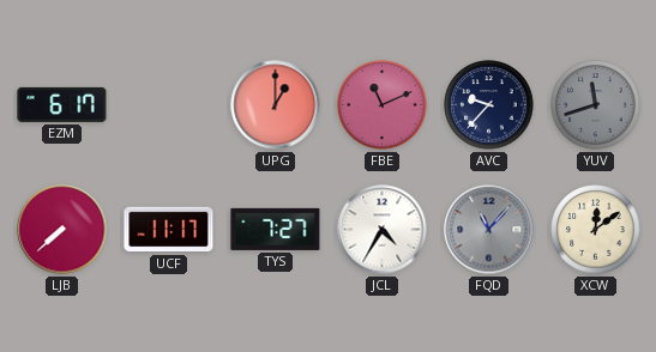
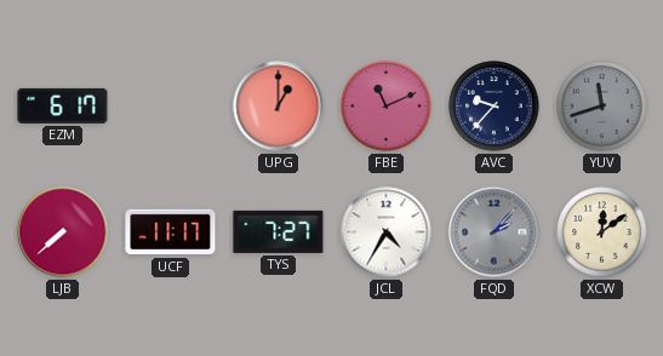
FQD: 11:07 -> 2:07 (495, 232)
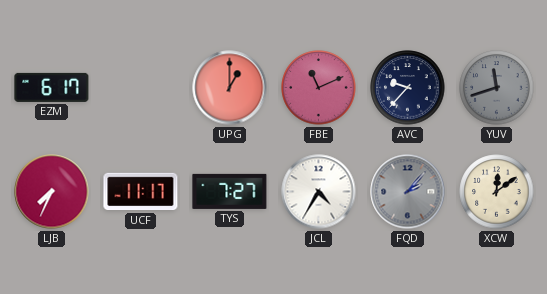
LJB: 7:38 -> 7:34 (52, 192)
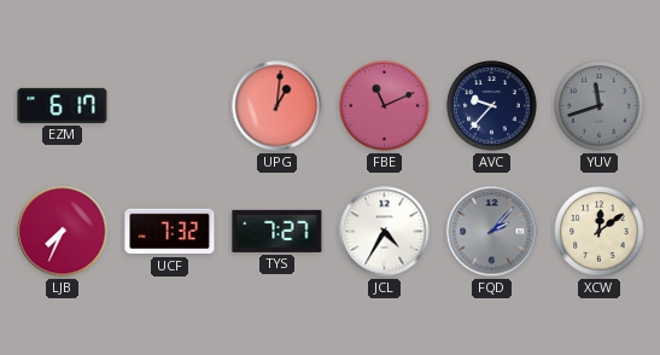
UPG: 1:00 -> 1:01 (278, 106)
UCF: 11:17 -> 7:32 (170, 232)
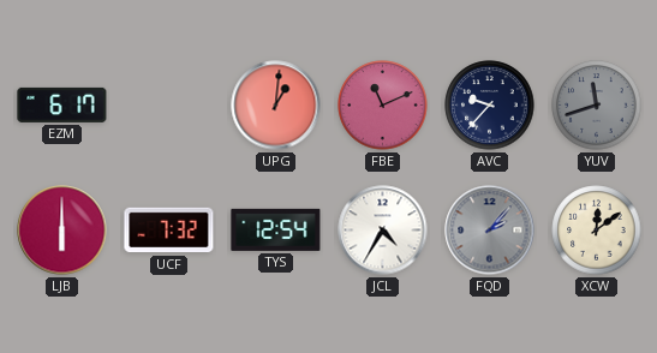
LJB: 7:34 -> 6:00 (62, 231)
TYS: 7:27 -> 12:54 (276, 229)
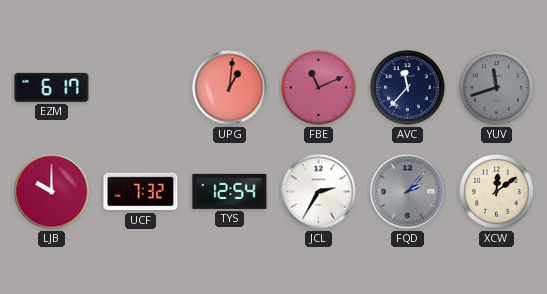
AVC: 9:37 -> 11:37 (408, 88)
LJB: 6:00 -> 10:00 (52, 192)
JCL: 4:35 -> 2:35 (319, 192)
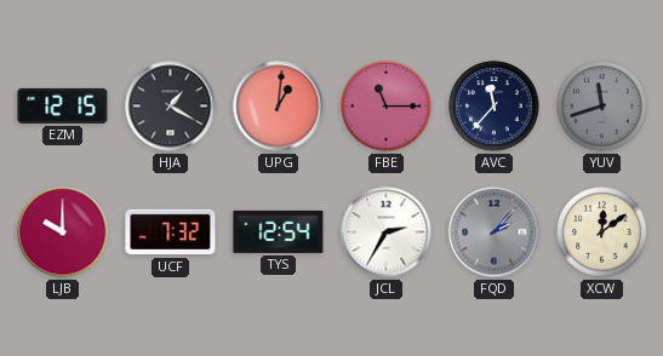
EZM: 6:17 -> 12:15 (63, 105)
HJA: none -> 1:20 (171, 107)
FBE: 11:11 -> 11:15 (387, 107)
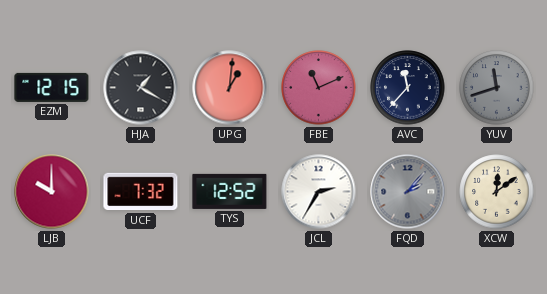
FBE: 11:15 -> 11:11 (319, 88)
TYS: 12:54 -> 12:52 (230, 191)
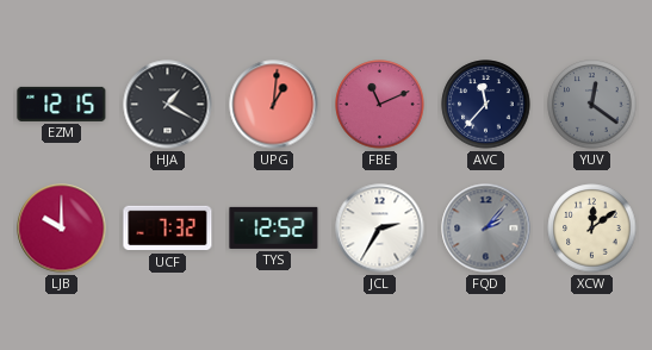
YUV: 11:42 -> 12:21 (592, 105)
